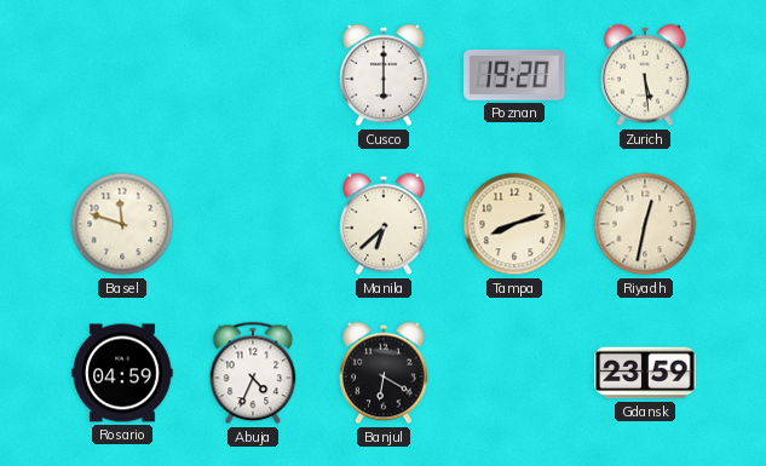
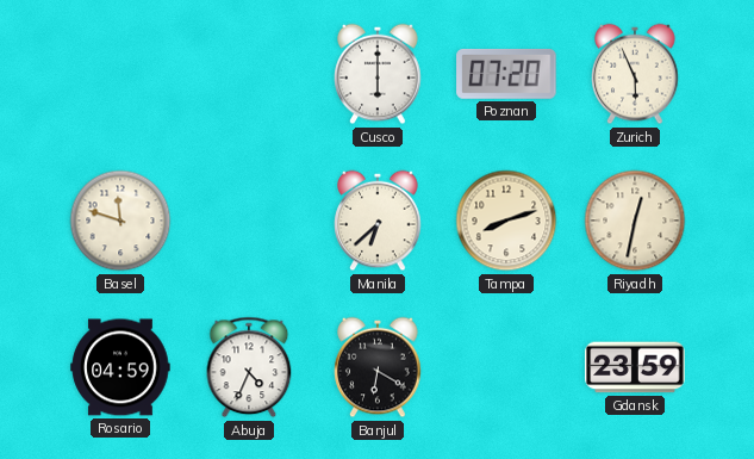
Poznan: 19:20 -> 07:20 (506, 74)
Zurich: 5:29 -> 5:56 (635, 74)
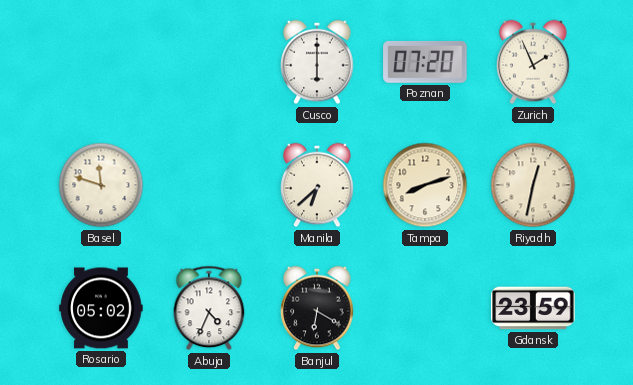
Zurich: 5:56 -> 1:56 (533, 62)
Rosario: 04:59 -> 05:02 (101, 308)
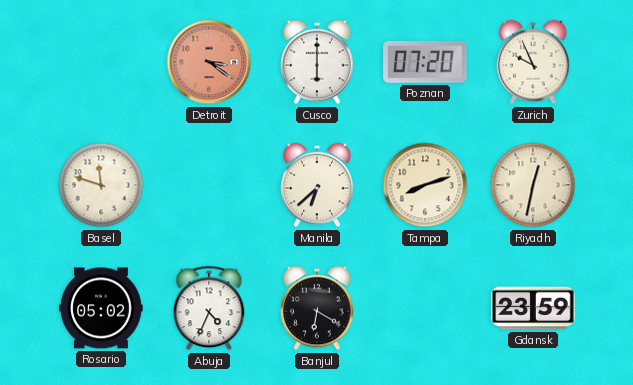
Detroit: none -> 3:21 (209, 62)
Zurich: 1:56 -> 9:56 (533, 62)
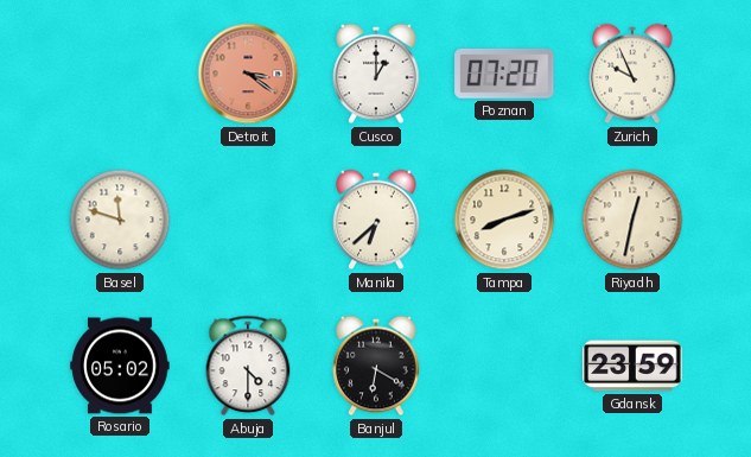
Cusco: 6:00 -> 1:00 (376, 74)
Abuja: 4:34 -> 4:30 (248, 366)
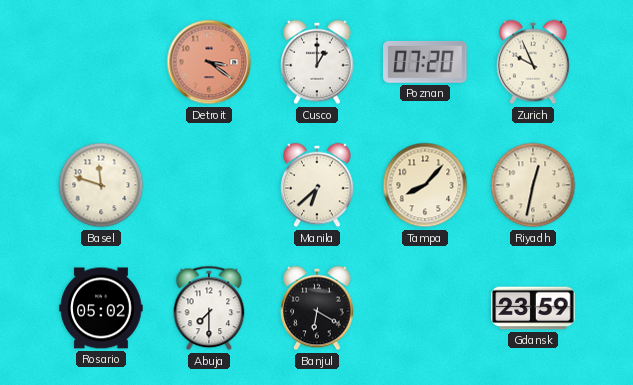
Tampa: 8:12 -> 8:07 (425, 185)
Abuja: 4:30 -> 7:30 (209, 308)
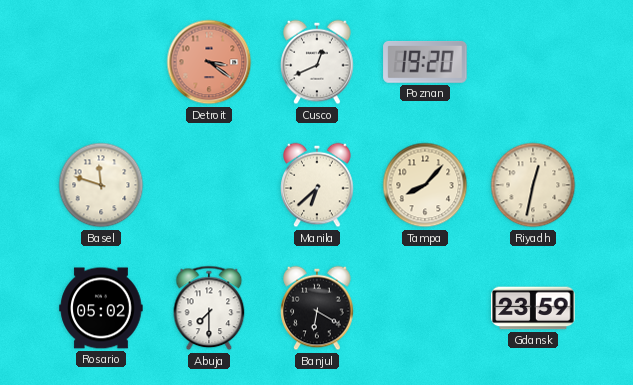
Cusco: 1:00 -> 12:41 (317, 62)
Poznan: 07:20 -> 19:20 (425, 62)
Zurich: 9:56 -> none (533, 62)
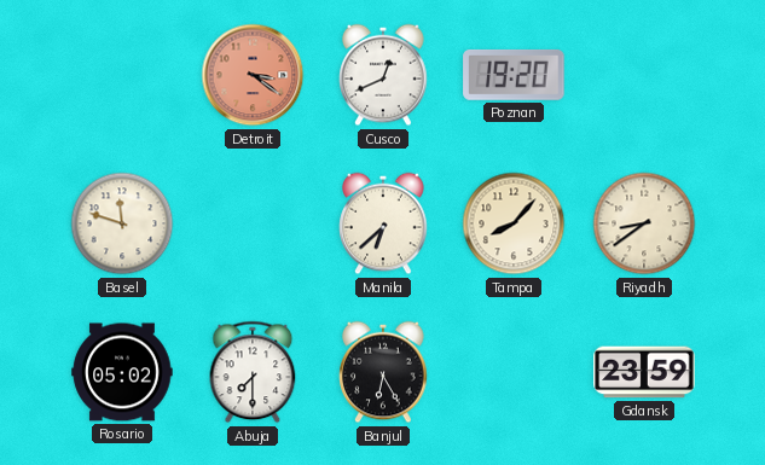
Riyadh: 12:32 -> 8:39 (644, 223)
Banjul: 6:20 -> 6:25 (383, 372)
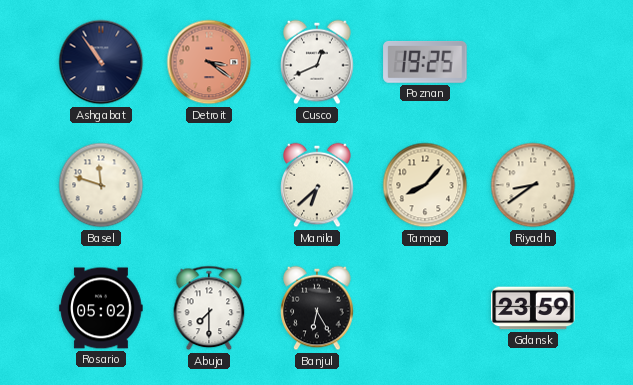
Ashgabat: none -> 10:54 (101, 62)
Poznan: 19:20 -> 19:25 (425, 62)
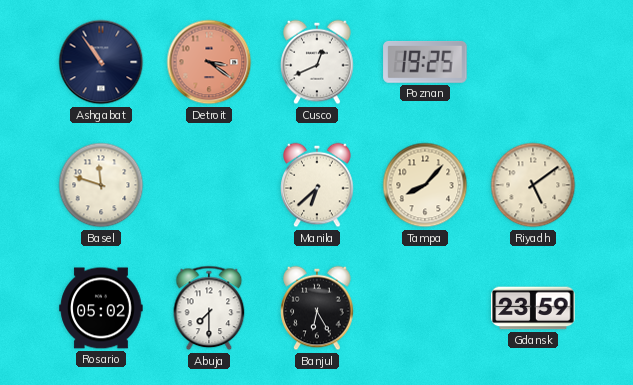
Riyadh: 8:39 -> 5:09 (533, 185)
